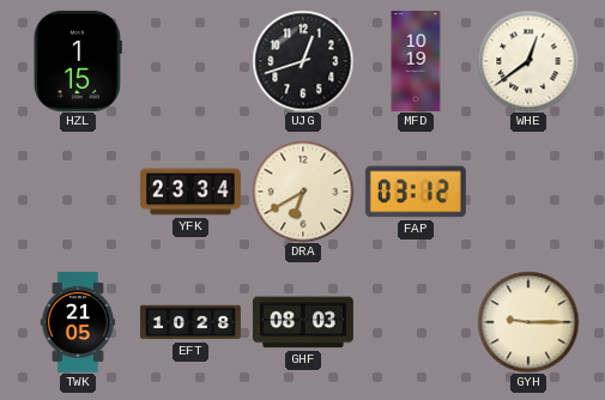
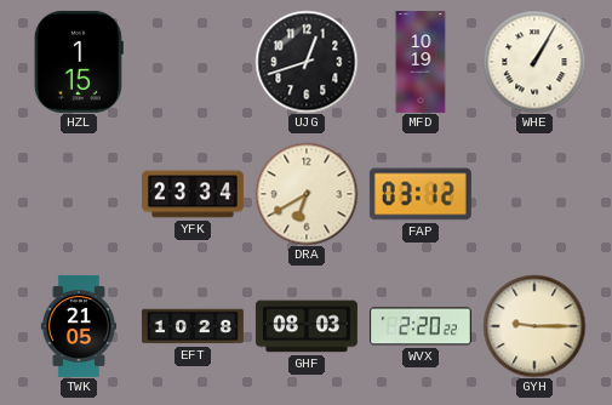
WHE: 12:39 -> 1:05 (534, 62)
WVX: none -> 2:20 (421, 326)
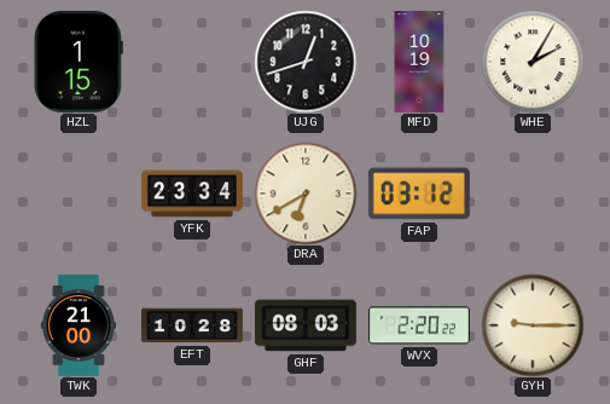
WHE: 1:05 -> 2:05 (533, 62)
TWK: 21:05 -> 21:00 (79, 325)
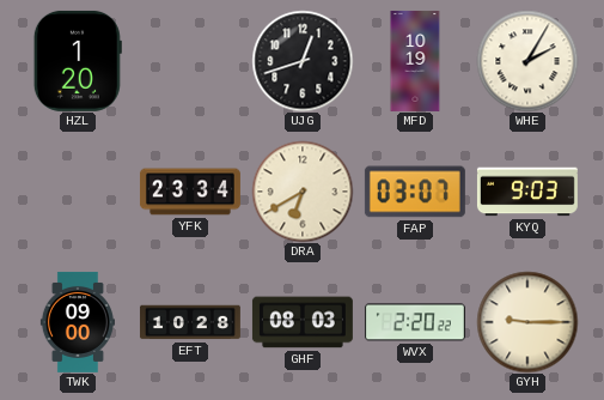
HZL: 1:15 -> 1:20 (78, 61)
FAP: 03:12 -> 03:07 (415, 192)
KYQ: none -> 9:03 (527, 192)
TWK: 21:00 -> 09:00 (78, 322)
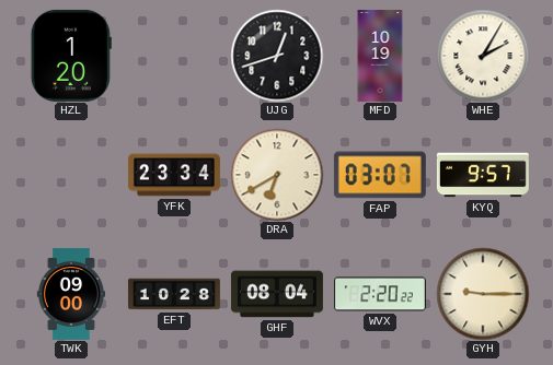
KYQ: 9:03 -> 9:57 (483, 175)
GHF: 08:03 -> 08:04 (277, 294)
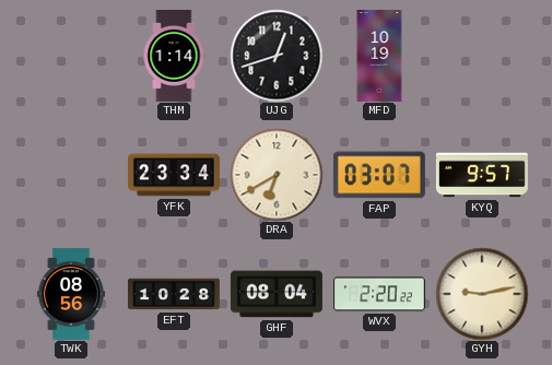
HZL: 1:20 -> none (71, 56)
THM: none -> 1:14 (174, 56)
WHE: 2:05 -> none (483, 56)
TWK: 09:00 -> 08:56 (71, 294)
GYH: 9:15 -> 9:13 (482, 294)
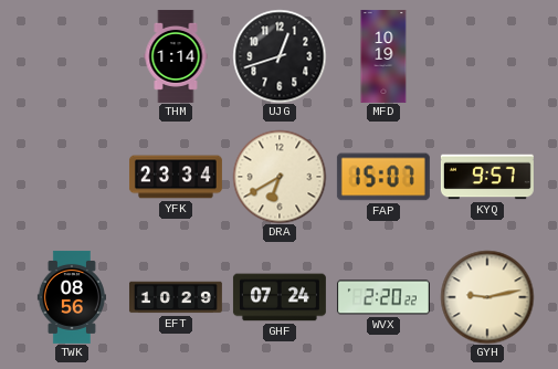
FAP: 03:07 -> 15:07 (383, 177)
EFT: 10:28 -> 10:29 (176, 297)
GHF: 08:04 -> 07:24 (280, 297)
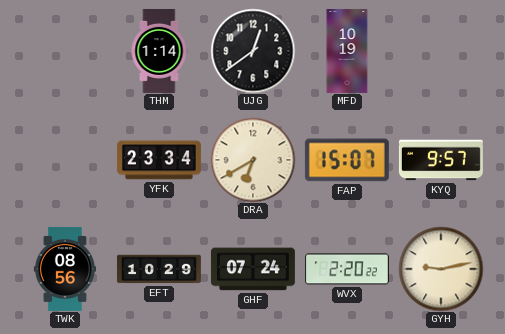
UJG: 12:42 -> 12:39 (253, 51)
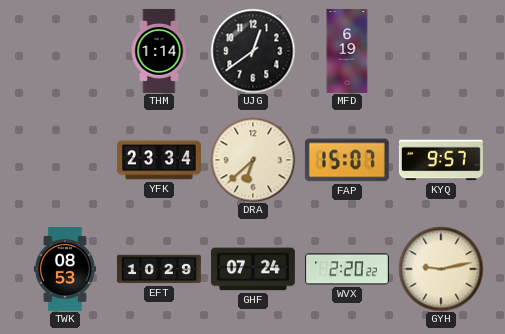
MFD: 10:19 -> 6:19 (347, 51)
DRA: 6:40 -> 6:38 (253, 160)
TWK: 08:56 -> 08:53 (65, 269)
